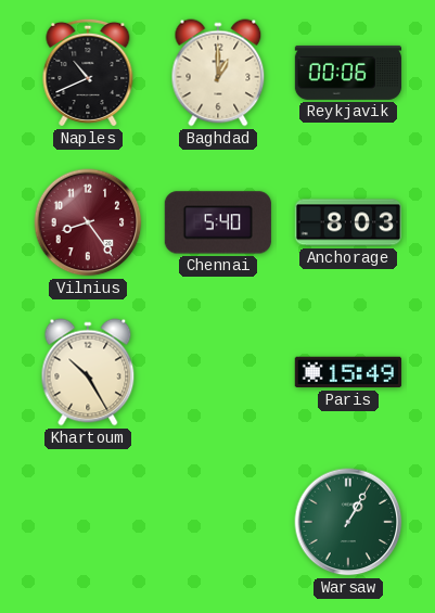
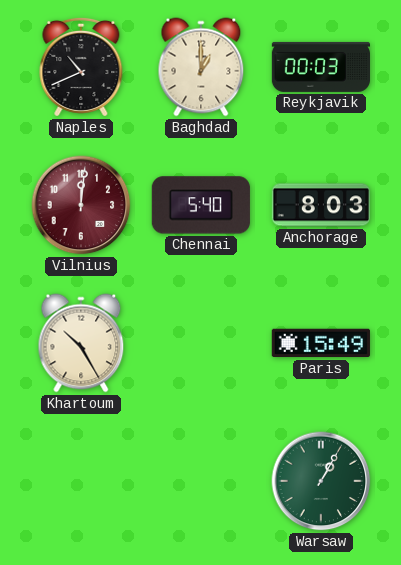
Reykjavik: 00:06 -> 00:03 (320, 67)
Vilnius: 8:24 -> 12:01 (81, 205)
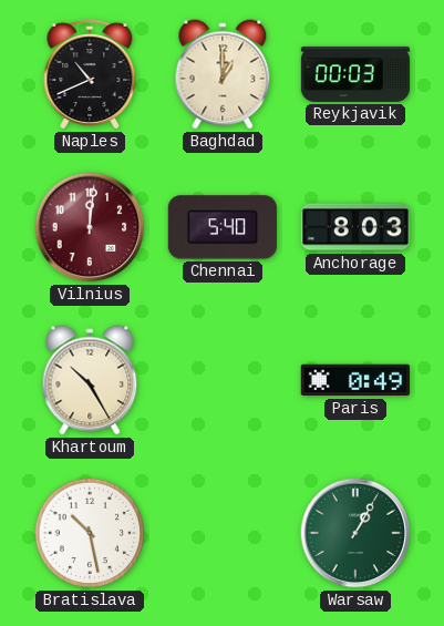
Paris: 15:49 -> 0:49 (355, 380)
Bratislava: none -> 10:28 (90, 533)
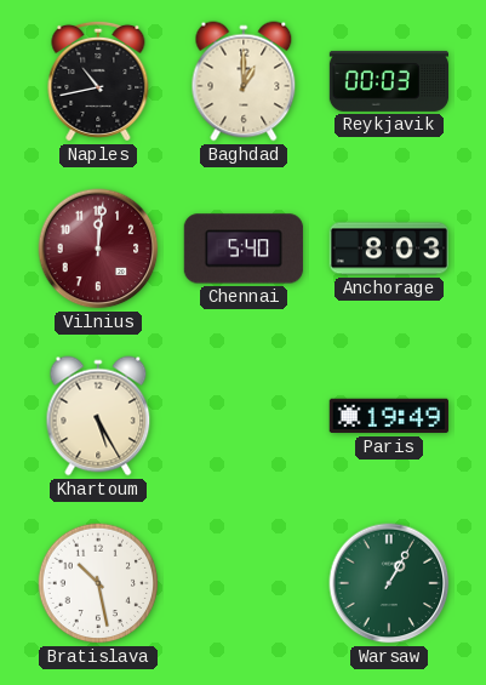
Naples: 10:41 -> 10:43 (98, 81)
Khartoum: 10:25 -> 5:25 (98, 416)
Paris: 0:49 -> 19:49 (389, 416)
